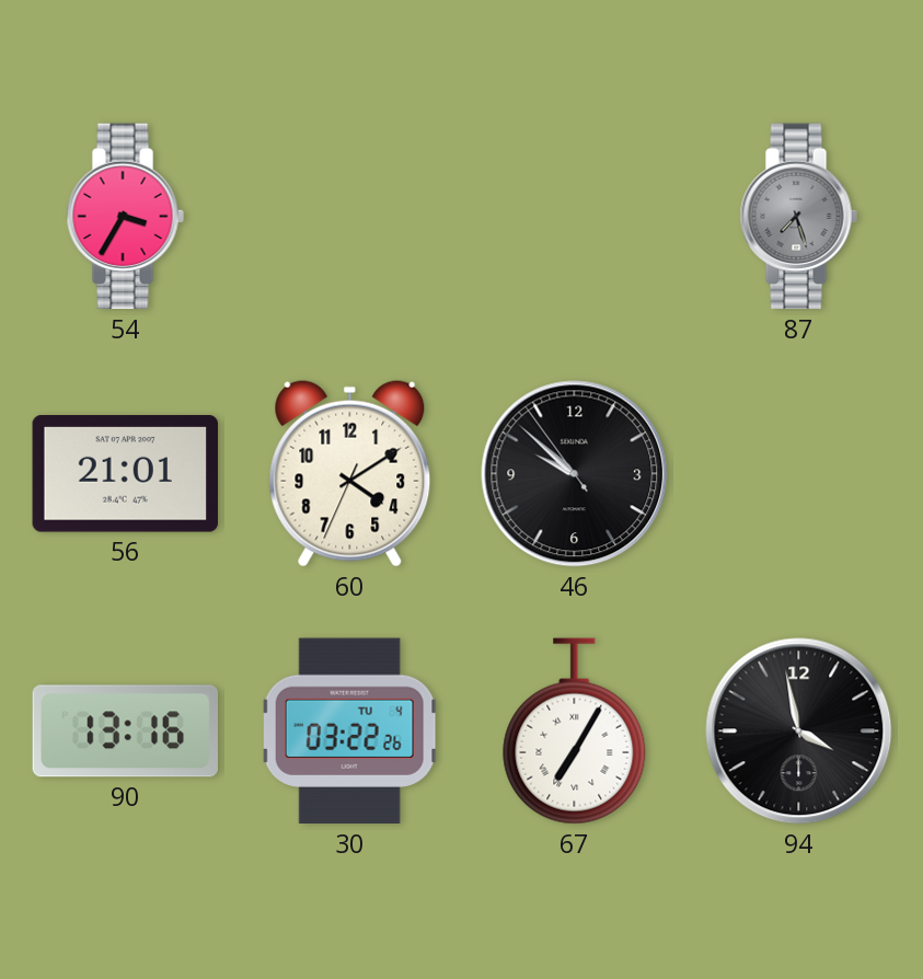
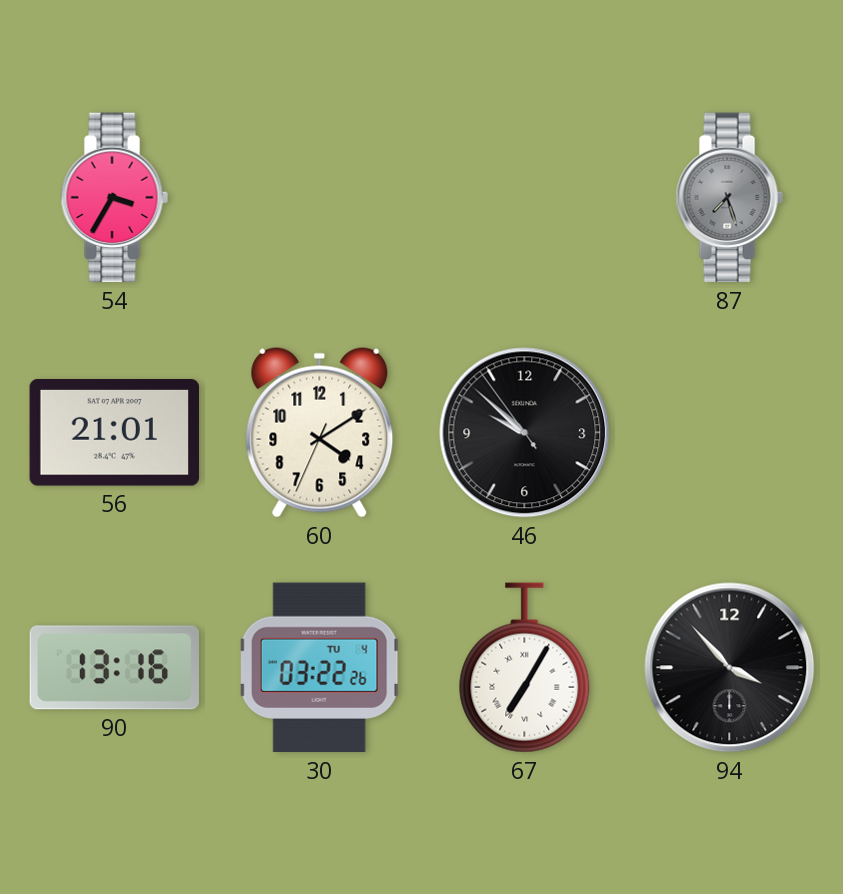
94: 3:58 -> 3:53 (730, 668)
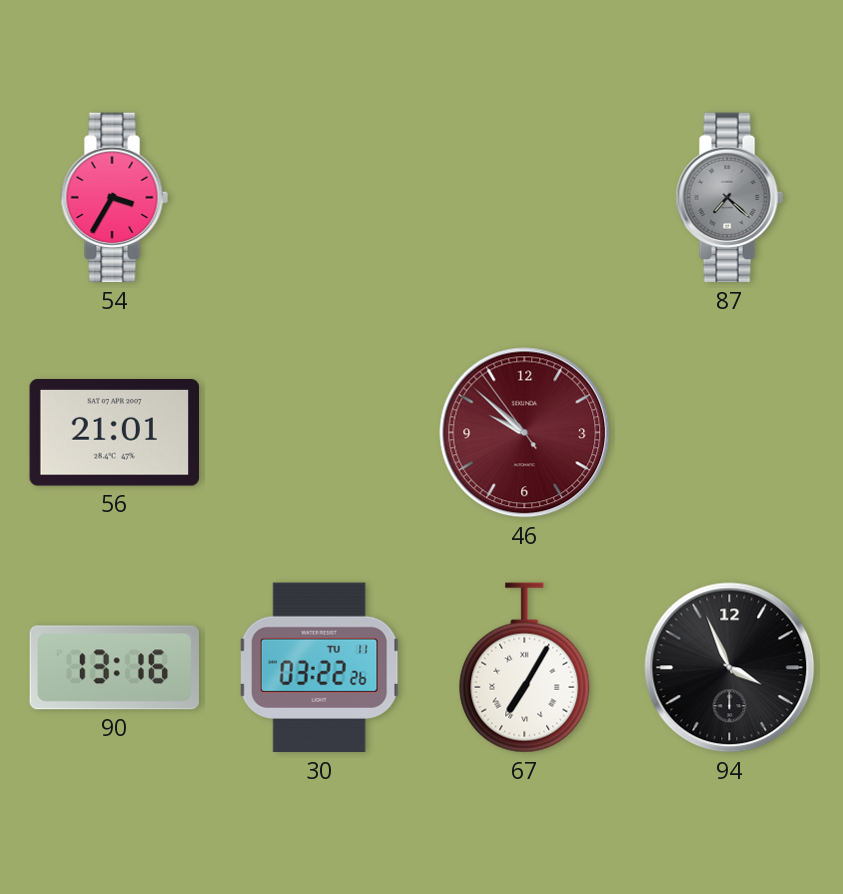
87: 7:27 -> 7:22 (729, 198)
60: 4:09 -> none (320, 432)
46 dial: black -> burgundy (525, 433)
30 date: TU 4 -> TU 11 (319, 668)
94: 3:53 -> 3:56 (730, 668)
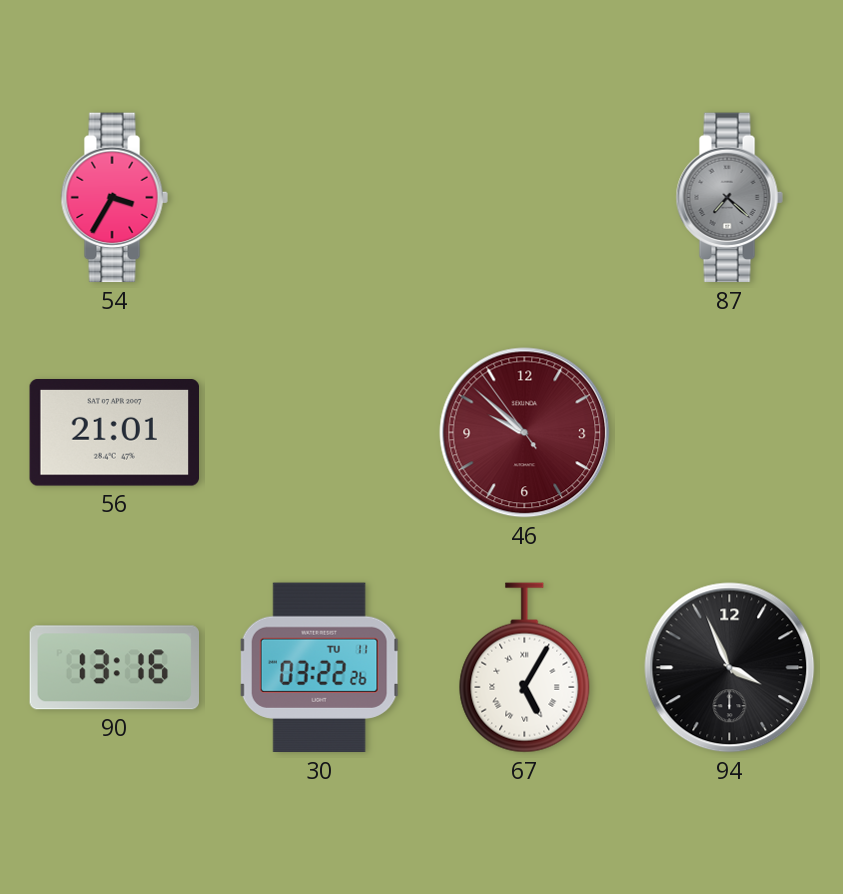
67: 7:05 -> 5:05 (525, 668)
